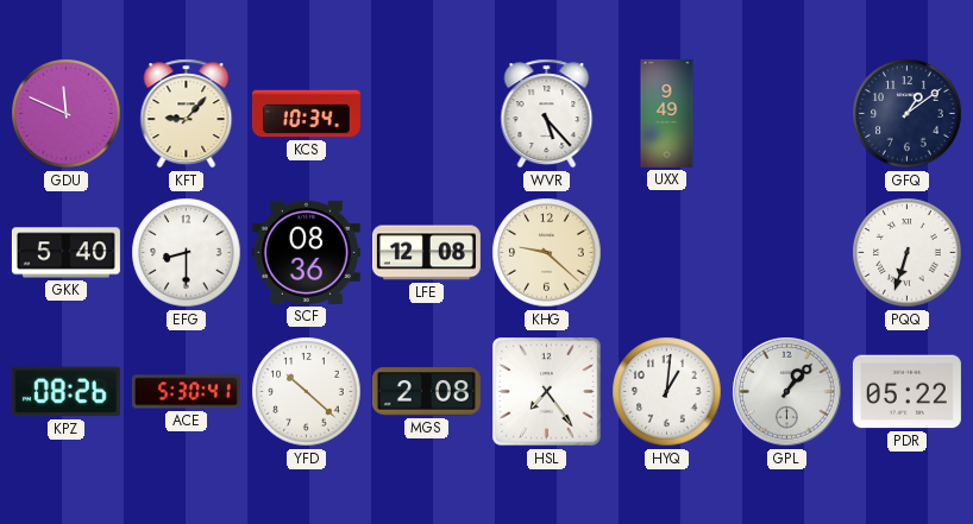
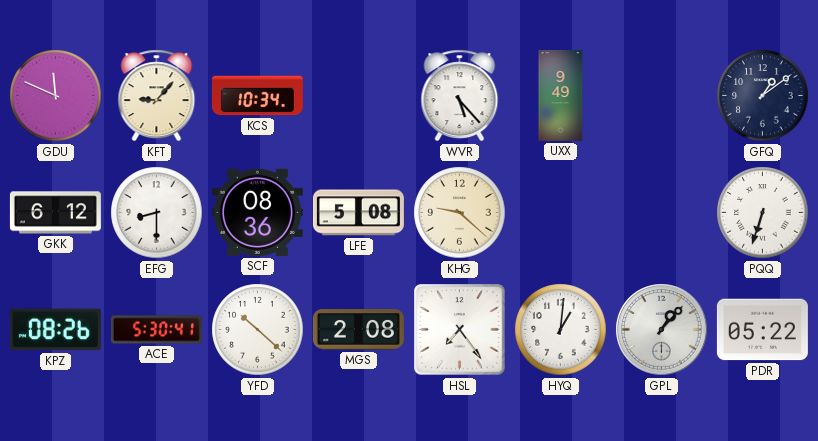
GKK: 5:40 -> 6:12 (55, 213)
LFE: 12:08 -> 5:08 (358, 213)
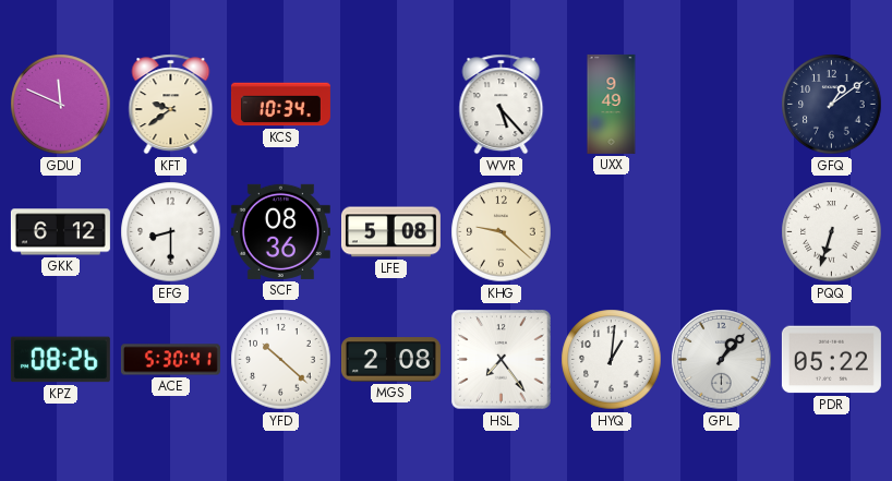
KFT: 9:07 -> 9:39 (171, 105)
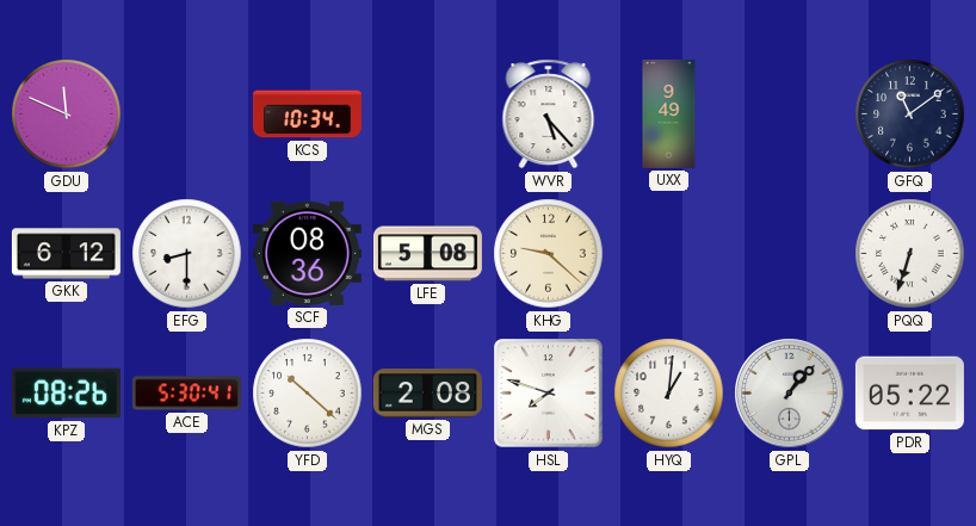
KFT: 9:39 -> none (171, 105)
GFQ: 1:09 -> 11:09 (910, 115)
HSL: 7:24 -> 7:48 (549, 394)
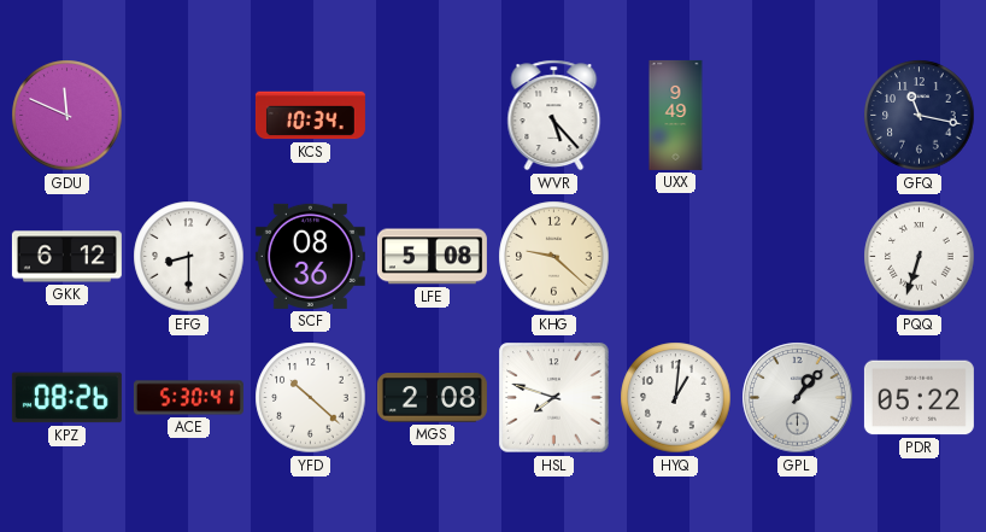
GFQ: 11:09 -> 11:17 (920, 116)
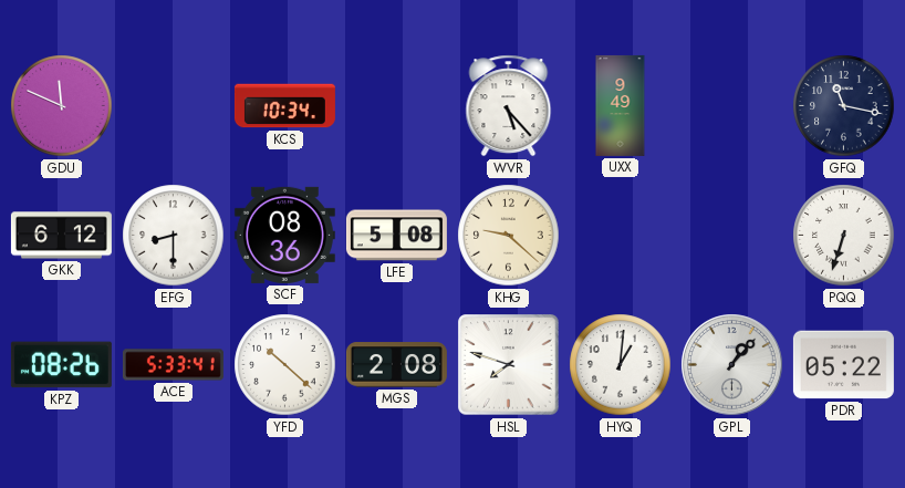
ACE: 5:30 -> 5:33 (173, 365)
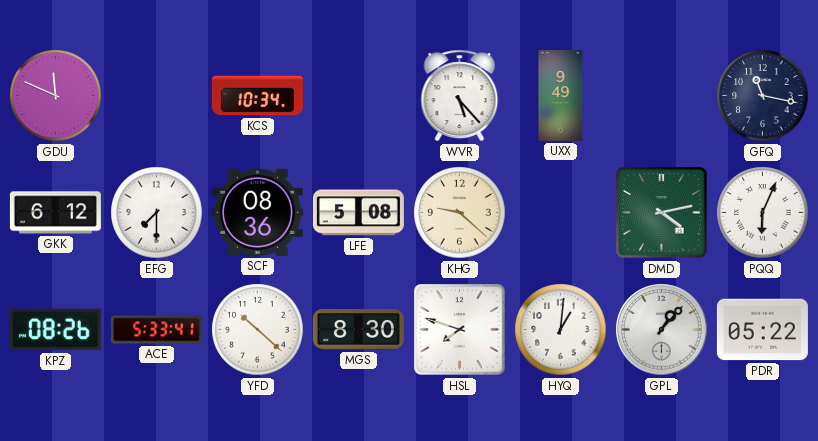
EFG: 8:30 -> 7:30 (157, 213)
DMD: none -> 4:13 (662, 213)
PQQ: 6:33 -> 6:04 (763, 213)
MGS: 2:08 -> 8:30 (358, 330)
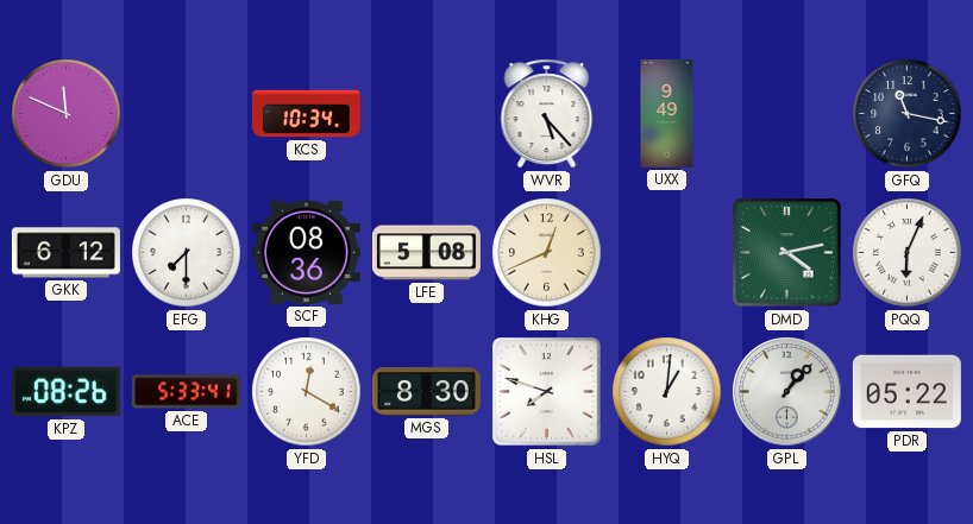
KHG: 9:22 -> 12:41 (547, 253)
YFD: 10:22 -> 12:20 (307, 392)
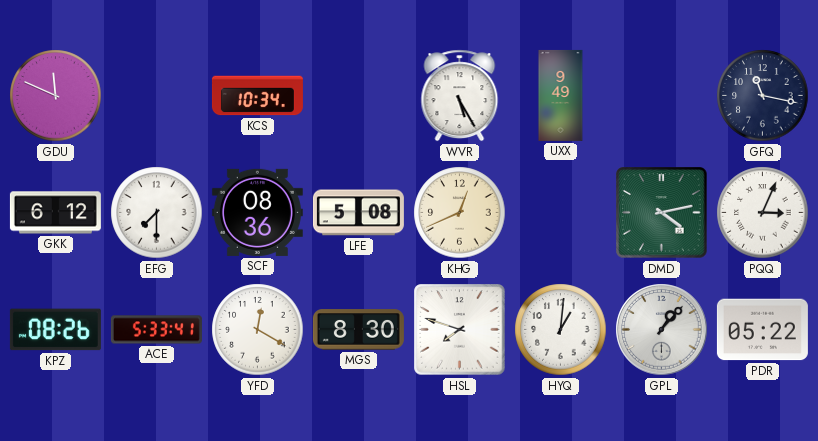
WVR: 5:23 -> 5:25 (460, 96)
PQQ: 6:04 -> 3:04 (763, 213)
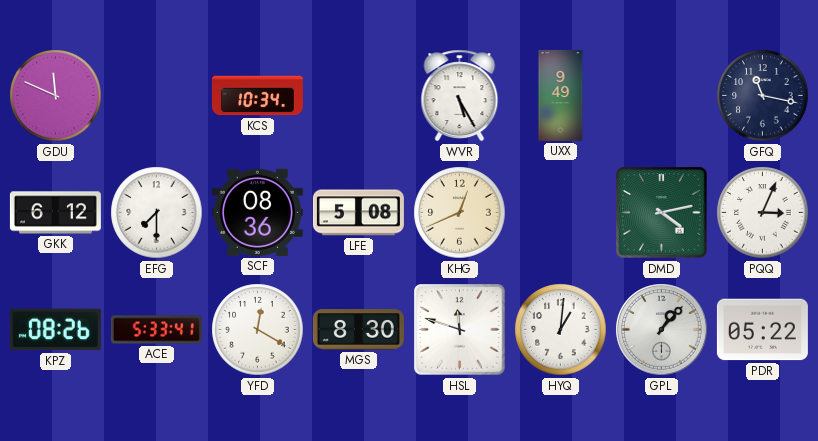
HSL: 7:48 -> 11:48 (460, 330)
